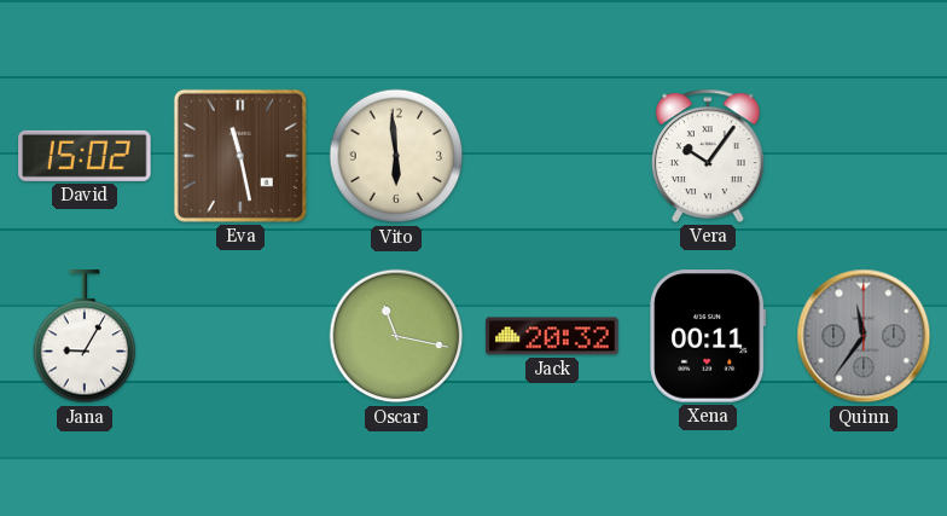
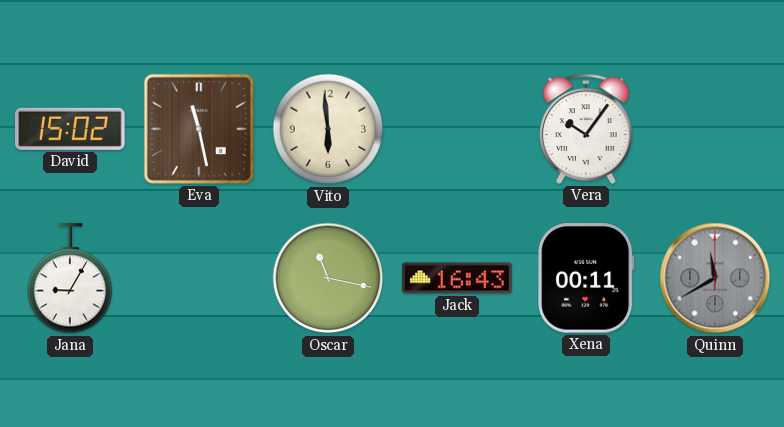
Jack: 20:32 -> 16:43 (457, 278)
Quinn: 11:36 -> 11:40 (715, 278)
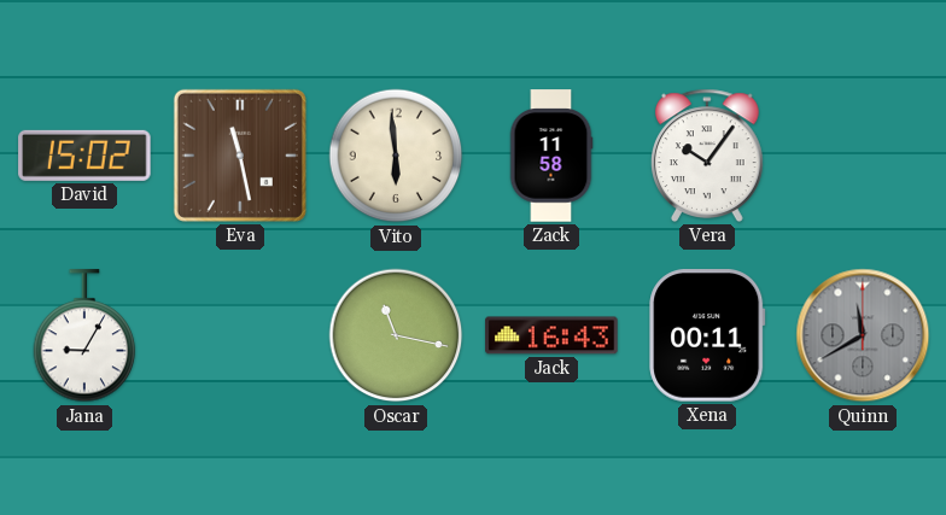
Zack: none -> 11:58 (551, 156)
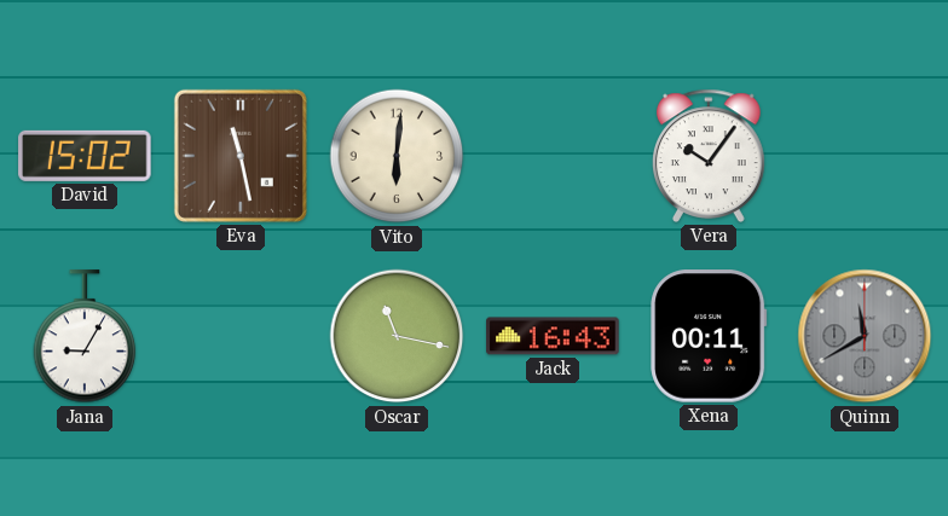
Vito: 5:59 -> 6:01 (397, 156)
Zack: 11:58 -> none (551, 156)
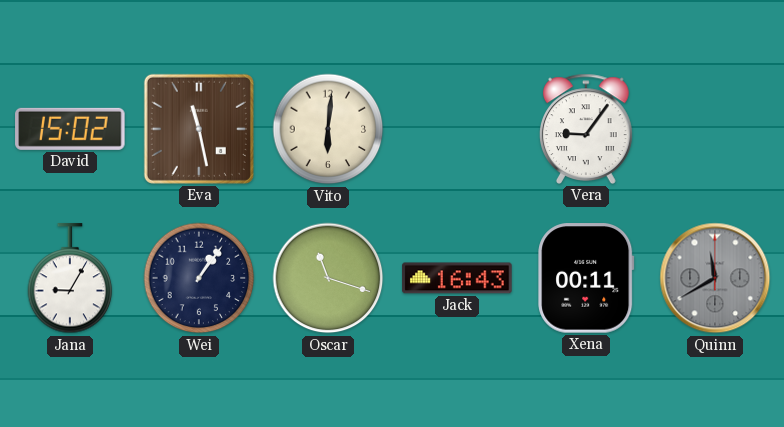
Vera: 10:06 -> 9:06 (587, 129)
Wei: none -> 1:06 (199, 278)
Oscar: 11:17 -> 11:18 (328, 278)
